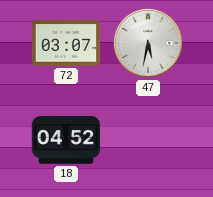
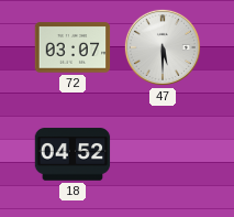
47: 5:32 -> 5:30 (163, 47)
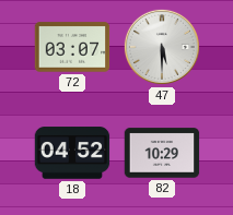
82: none -> 10:29 (162, 153)
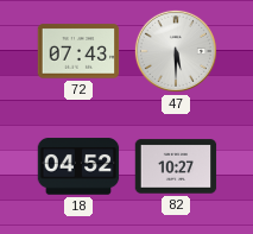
72: 03:07 -> 07:43 (78, 51)
82: 10:29 -> 10:27 (176, 166)
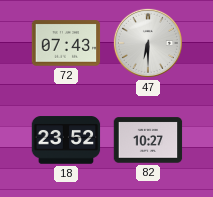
47: 5:30 -> 6:30 (148, 43)
18: 04:52 -> 23:52 (66, 140)
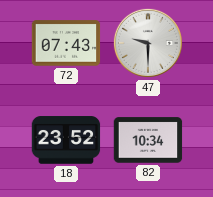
47: 6:30 -> 9:30 (148, 43)
82: 10:27 -> 10:34 (148, 140)
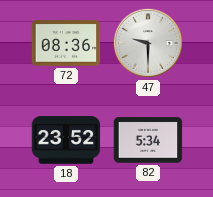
72: 07:43 -> 08:36 (66, 43)
82: 10:34 -> 5:34 (148, 140)
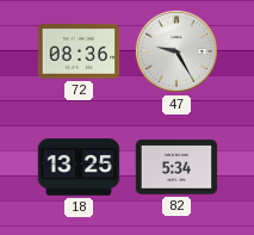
47: 9:30 -> 9:25 (176, 51)
18: 23:52 -> 13:25 (79, 167)
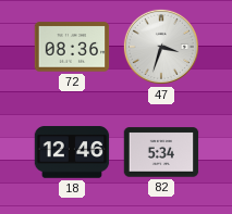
47: 9:25 -> 3:33 (161, 47)
18: 13:25 -> 12:46 (72, 152)
